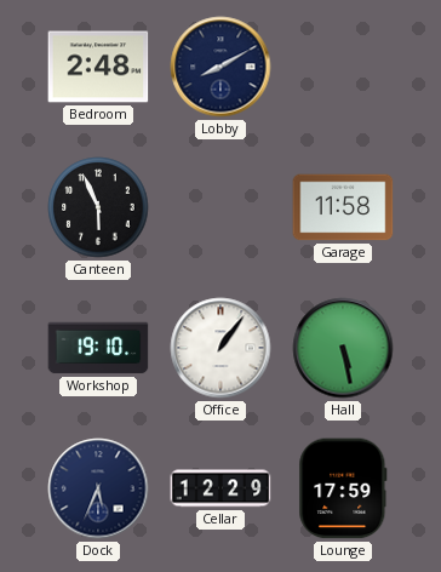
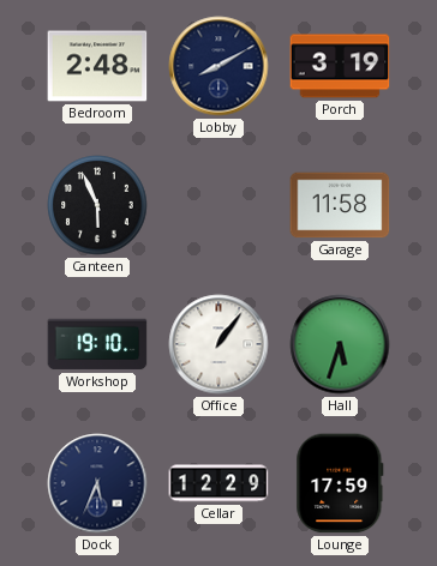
Porch: none -> 3:19 (340, 66)
Hall: 5:28 -> 5:33 (340, 344)
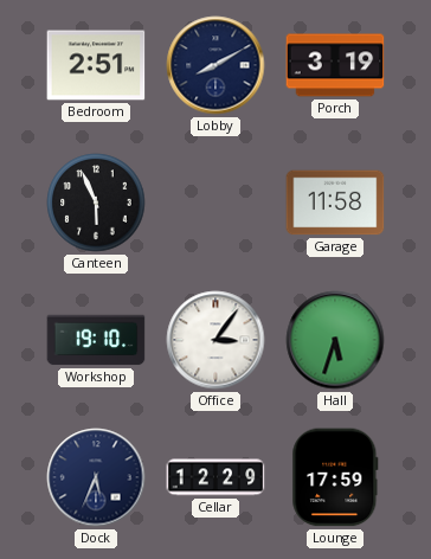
Bedroom: 2:48 -> 2:51 (96, 65)
Office: 1:06 -> 3:06 (215, 340)
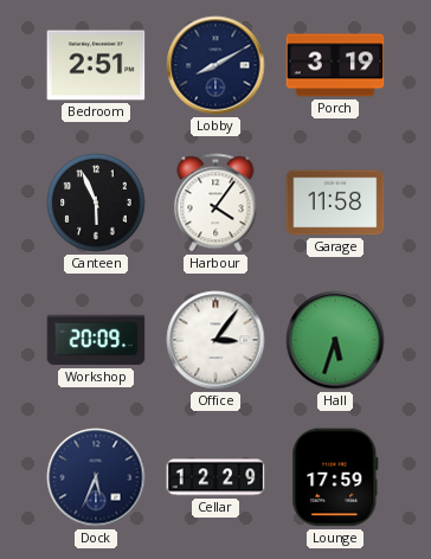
Harbour: none -> 4:06 (215, 203)
Workshop: 19:10 -> 20:09 (96, 340)
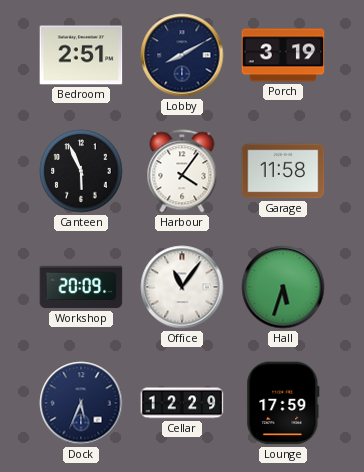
Office: 3:06 -> 11:06 (182, 287)
